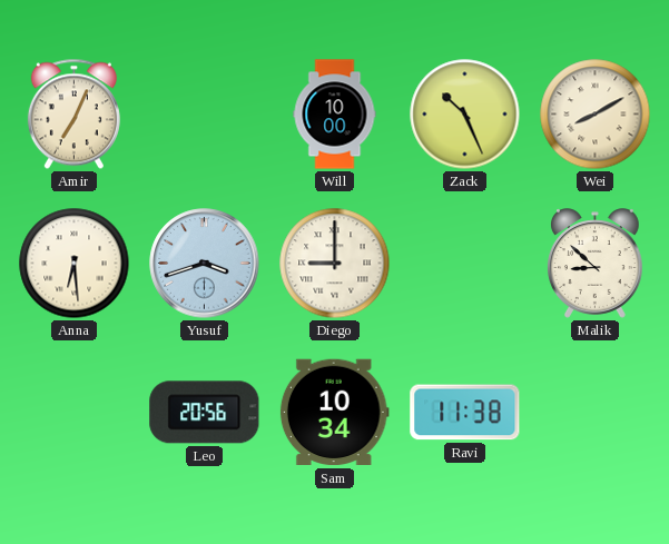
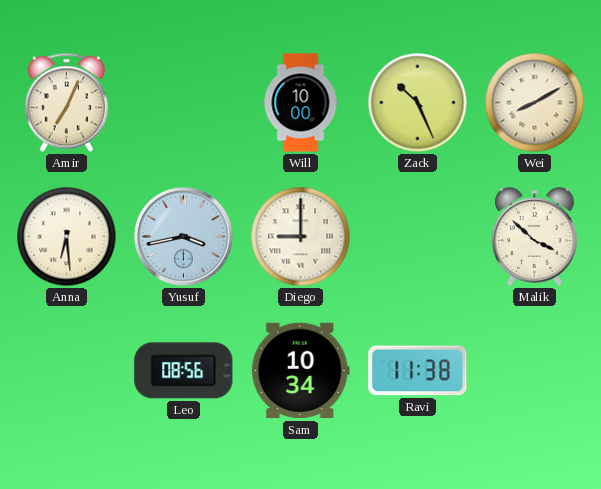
Yusuf: 3:42 -> 3:43 (184, 237)
Malik: 8:52 -> 3:52 (535, 237)
Leo: 20:56 -> 08:56 (184, 371)
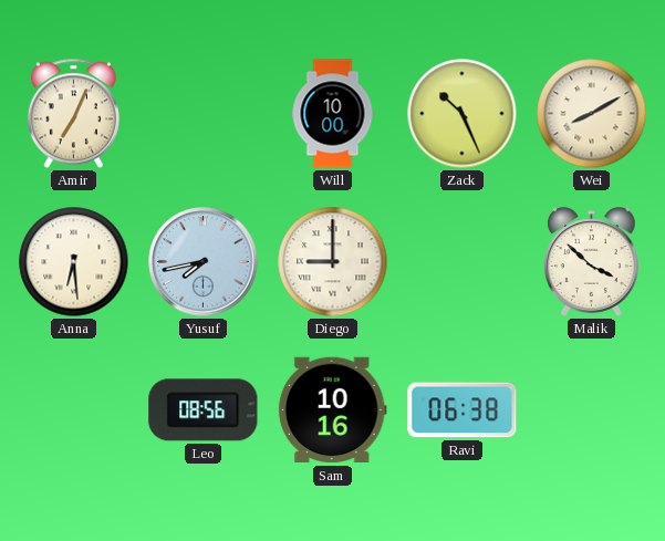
Yusuf: 3:43 -> 7:43 (204, 262)
Sam: 10:34 -> 10:16 (332, 410)
Ravi: 11:38 -> 06:38 (463, 410)
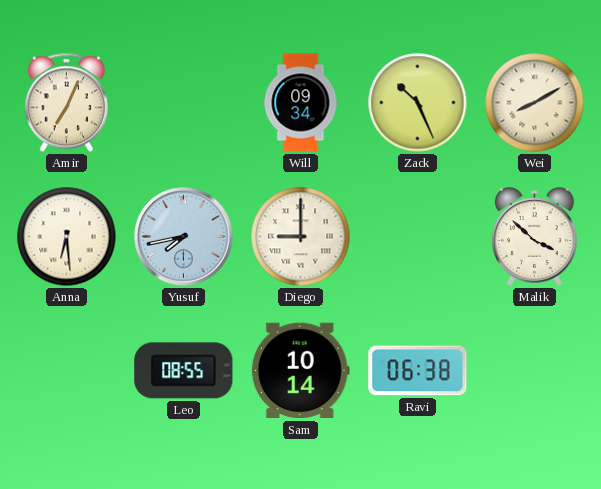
Will: 10:00 -> 09:34 (301, 103)
Leo: 08:56 -> 08:55 (184, 371)
Sam: 10:16 -> 10:14 (300, 371)
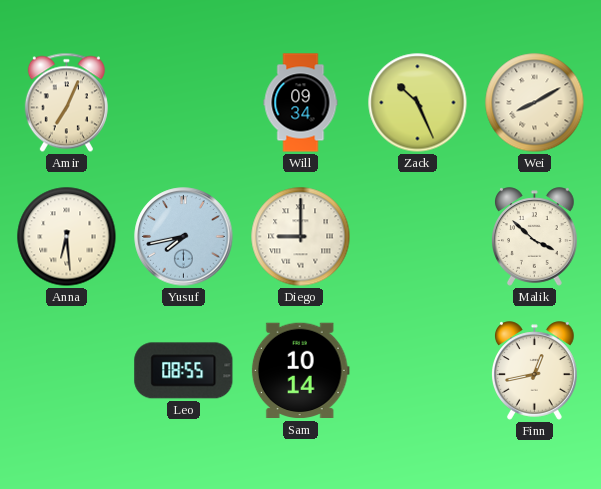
Ravi: 06:38 -> none (418, 371)
Finn: none -> 12:43 (535, 371)
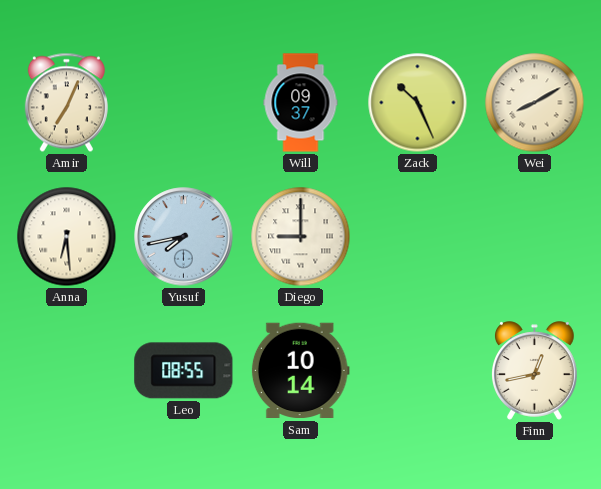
Will: 09:34 -> 09:37 (301, 103)
Malik: 3:52 -> none (535, 237)
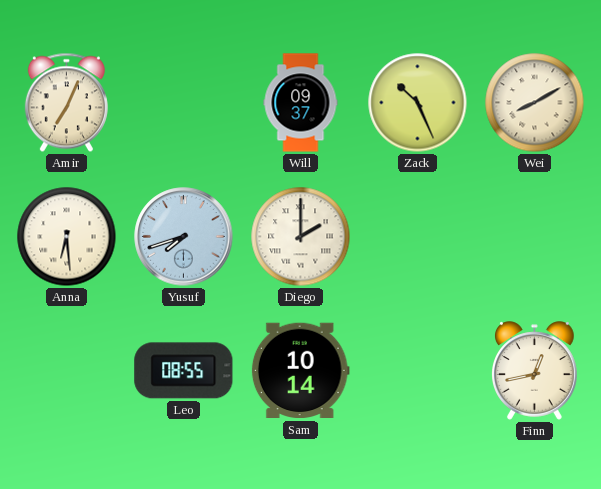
Yusuf: 7:43 -> 7:42 (184, 237)
Diego: 9:00 -> 2:00 (301, 237)
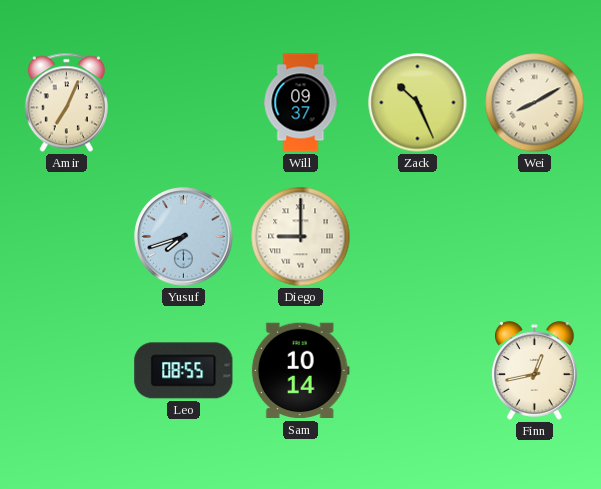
Anna: 6:29 -> none (67, 237)
Diego: 2:00 -> 9:00 (301, 237)
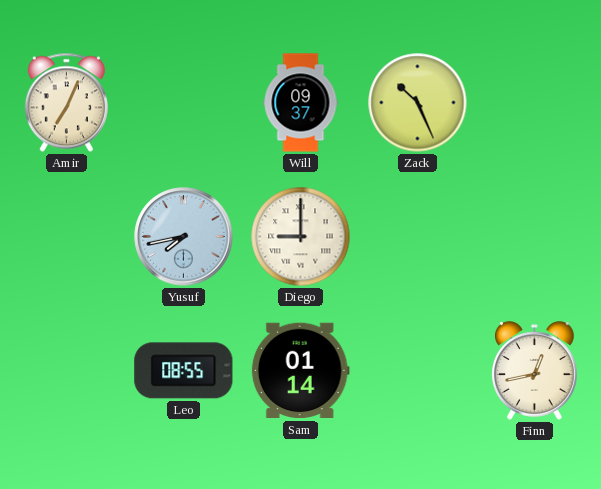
Wei: 8:10 -> none (535, 103)
Yusuf: 7:42 -> 7:43 (184, 237)
Sam: 10:14 -> 01:14 (300, 371)
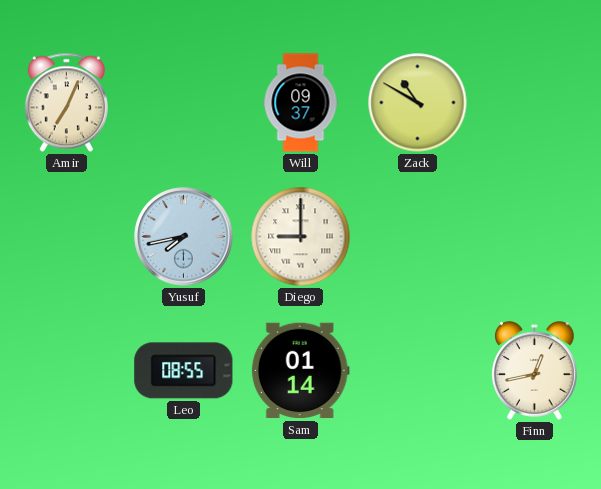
Zack: 10:26 -> 10:50 (418, 103)
